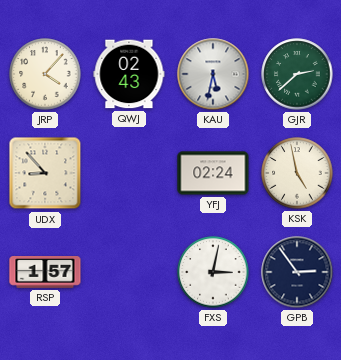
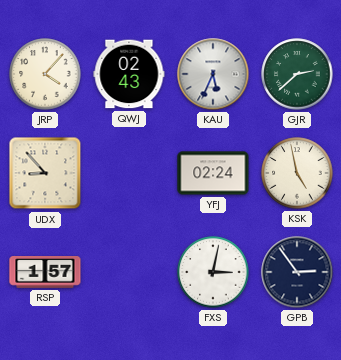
KAU: 5:32 -> 5:34 (213, 74)
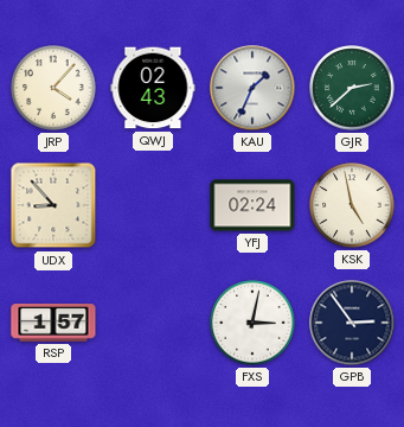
KAU: 5:34 -> 1:34 (252, 88)
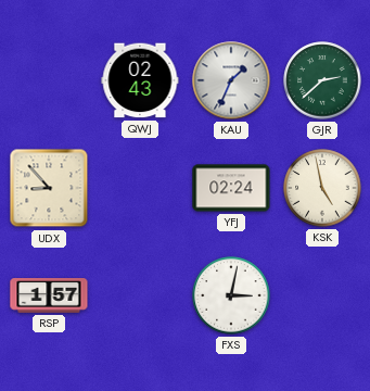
JRP: 4:07 -> none (53, 88)
GPB: 2:54 -> none (352, 323)
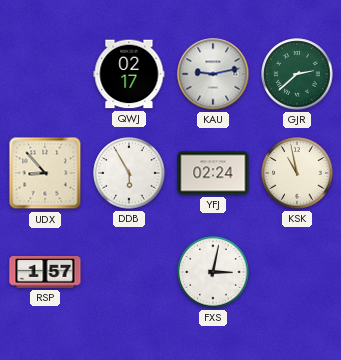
QWJ: 02:43 -> 02:17 (129, 74)
KAU: 1:34 -> 9:13 (213, 74)
DDB: none -> 5:55 (129, 173)
KSK: 4:58 -> 10:58 (297, 173)
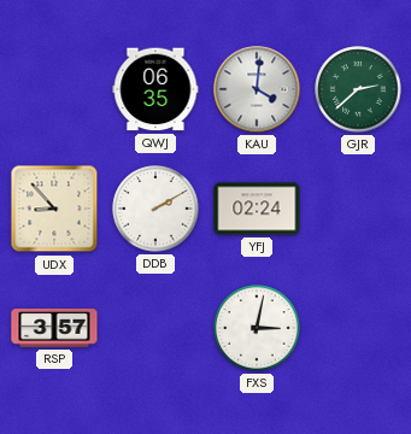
QWJ: 02:17 -> 06:35 (155, 89)
KAU: 9:13 -> 4:01 (257, 89)
DDB: 5:55 -> 2:10 (155, 209)
KSK: 10:58 -> none (297, 173)
RSP: 1:57 -> 3:57 (54, 328)
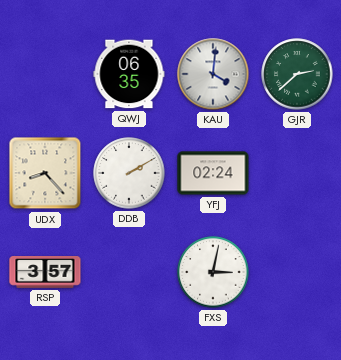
UDX: 8:53 -> 8:23 (45, 173)
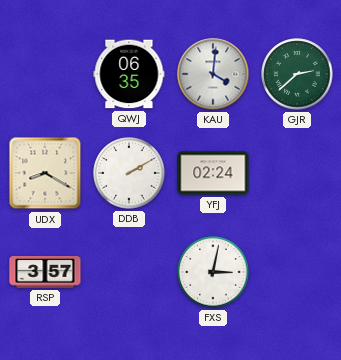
UDX: 8:23 -> 8:20 (45, 173)
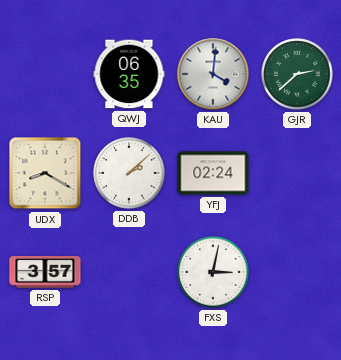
DDB: 2:10 -> 2:08 (129, 173)
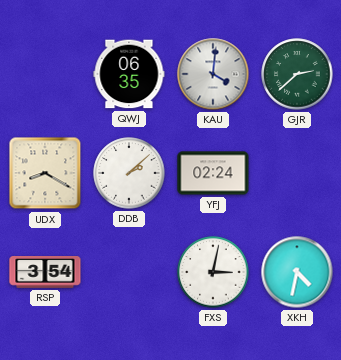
RSP: 3:57 -> 3:54 (45, 272)
XKH: none -> 4:32 (297, 272)
